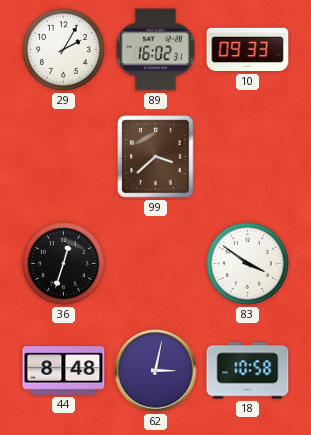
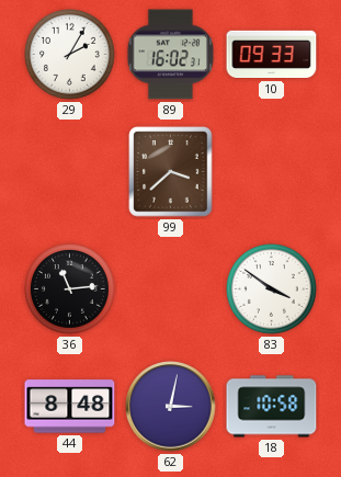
36: 12:33 -> 11:14 (70, 289)
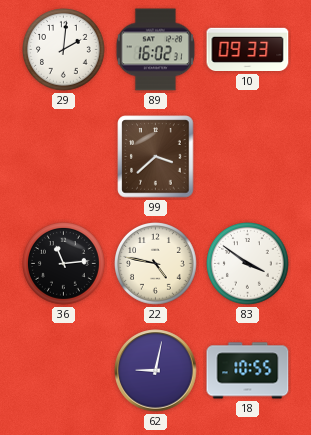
29: 2:05 -> 2:01 (64, 50)
22: none -> 4:47 (156, 264)
44: 8:48 -> none (70, 407)
62: 3:02 -> 9:02 (156, 371)
18: 10:58 -> 10:55 (248, 371)
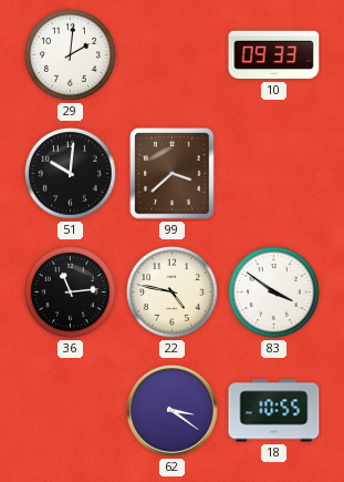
89: 16:02 -> none (155, 50)
51: none -> 10:01 (71, 174)
62: 9:02 -> 3:21 (173, 411)
